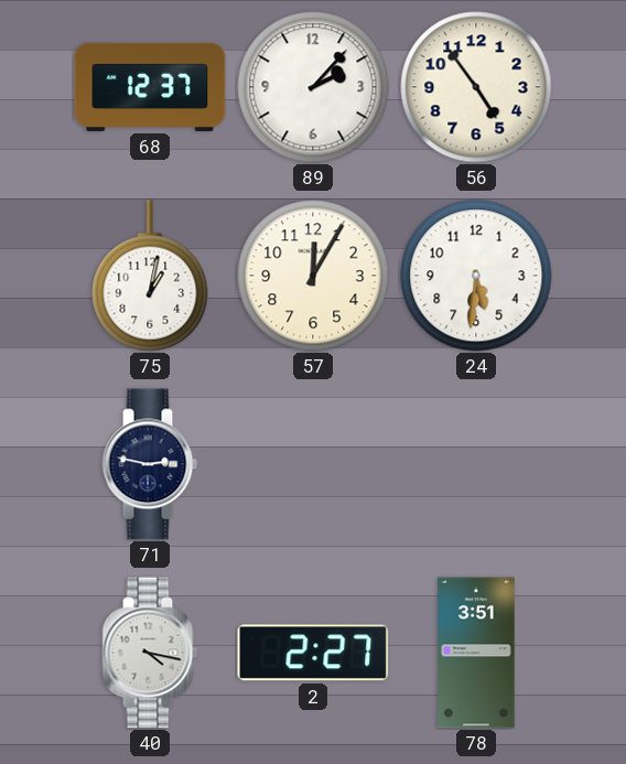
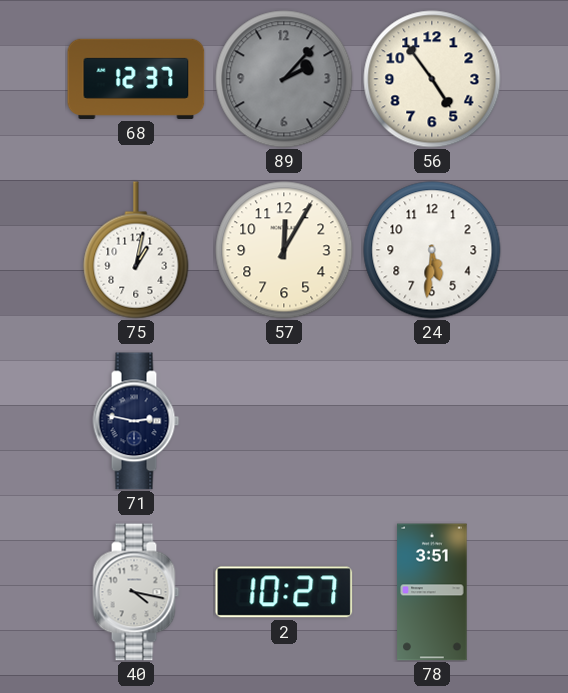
89 dial: white -> grey (284, 79)
2: 2:27 -> 10:27 (284, 592)
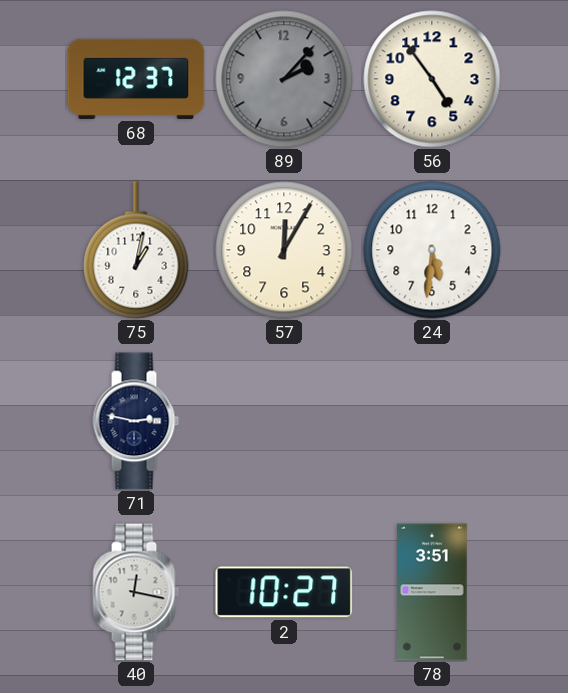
40: 4:17 -> 12:17 (136, 592)
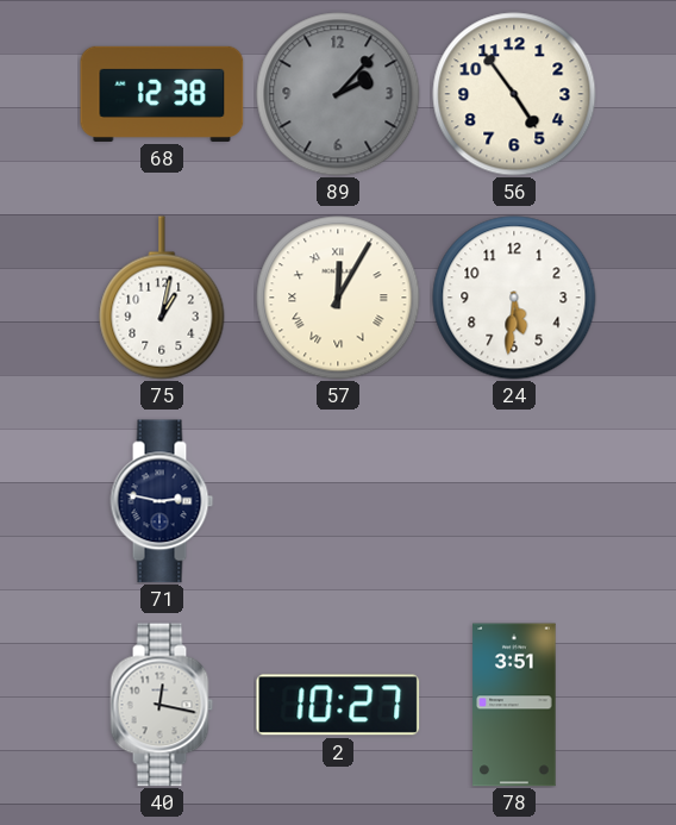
68: 12:37 -> 12:38 (162, 94)
57 numerals: Arabic -> Roman (338, 298)
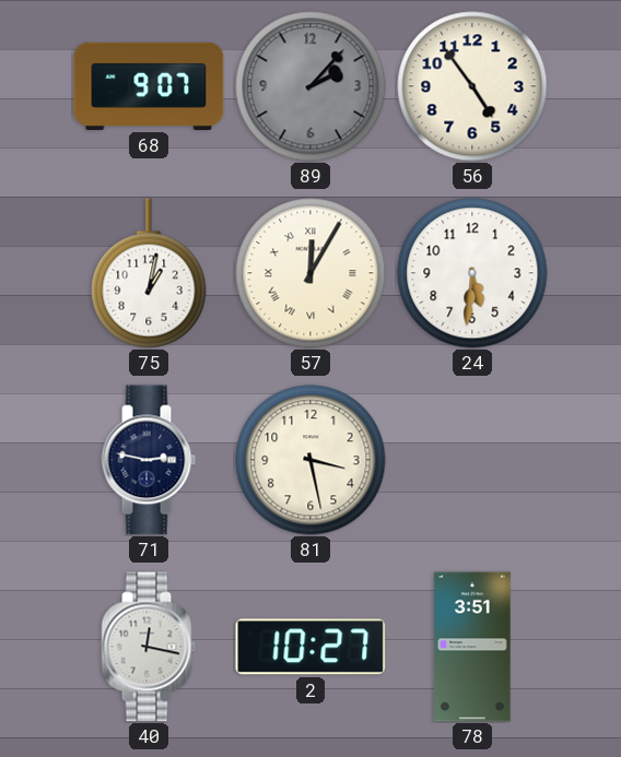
68: 12:38 -> 9:07 (149, 86)
81: none -> 3:28 (310, 460)
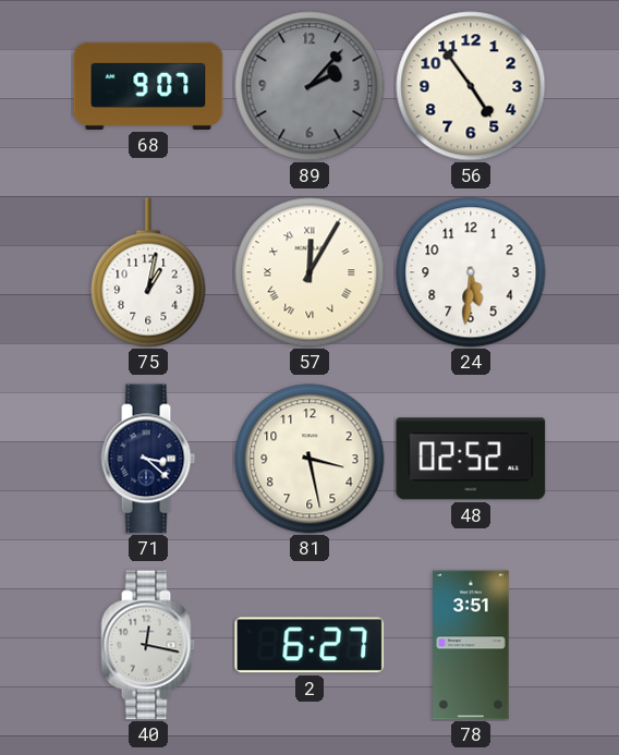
71: 2:47 -> 3:22 (148, 459)
48: none -> 02:52 (471, 459)
2: 10:27 -> 6:27 (309, 645)
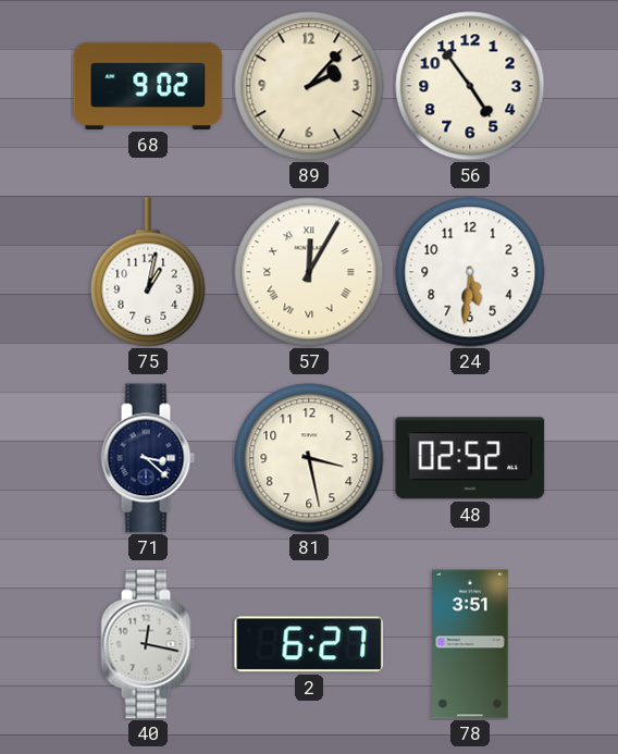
68: 9:07 -> 9:02 (148, 86)
89 dial: grey -> cream (309, 86)
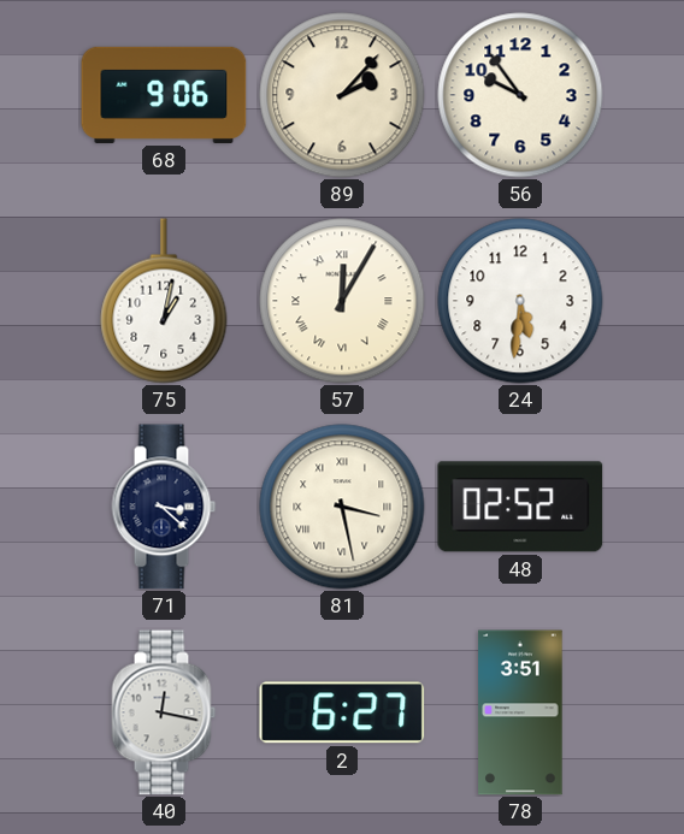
68: 9:02 -> 9:06 (164, 95)
56: 4:54 -> 9:54 (520, 95)
81 numerals: Arabic -> Roman (342, 507)
